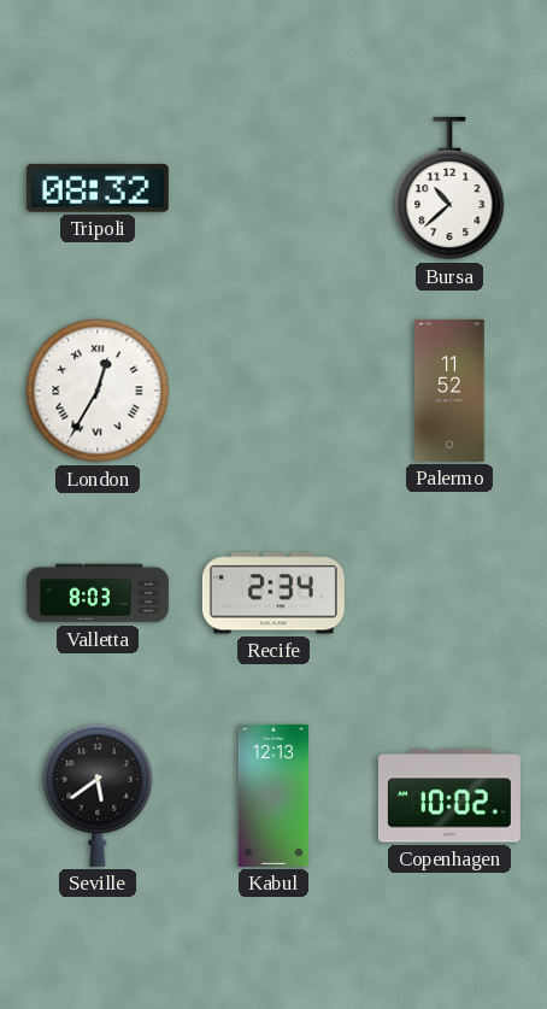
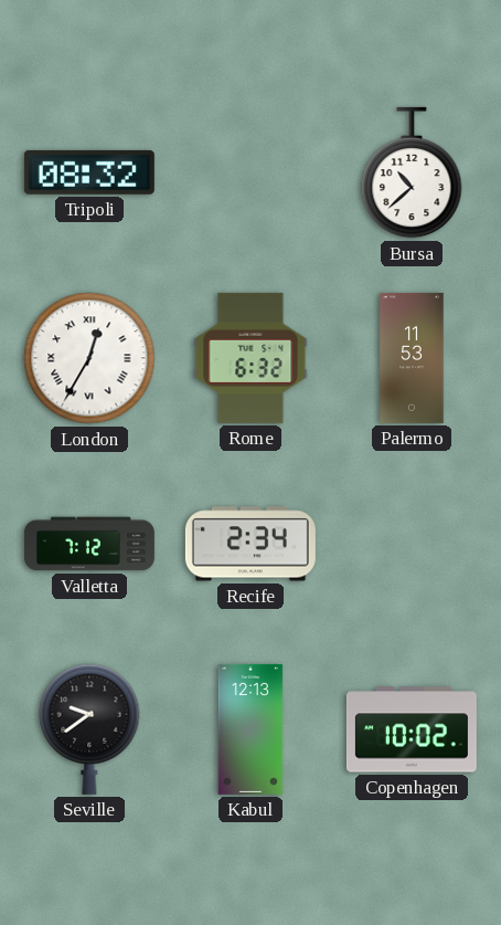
Rome: none -> 6:32 (250, 358)
Palermo: 11:52 -> 11:53 (412, 358)
Valletta: 8:03 -> 7:12 (89, 544)
Seville: 5:39 -> 9:39 (89, 729)
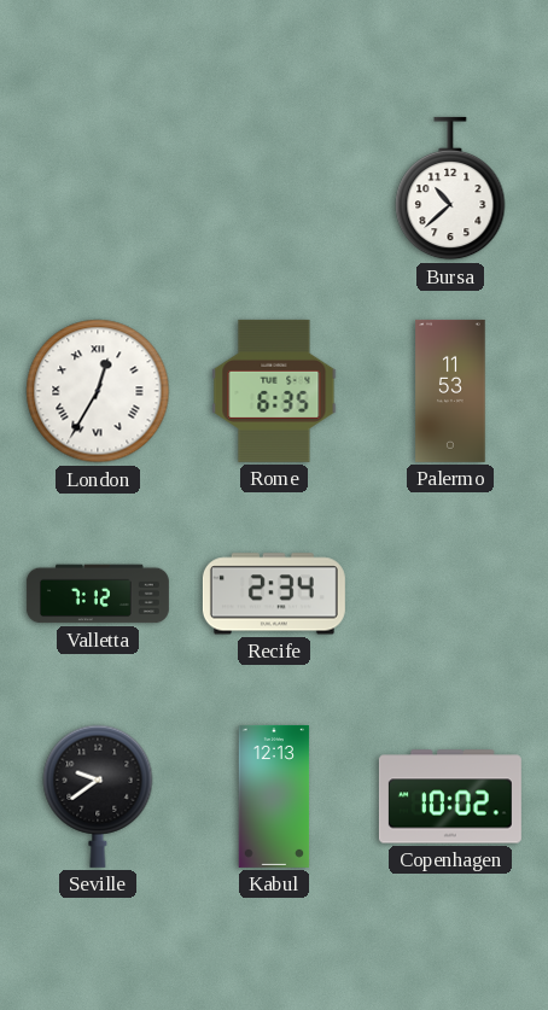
Tripoli: 08:32 -> none (89, 172)
Rome: 6:32 -> 6:35 (274, 391)
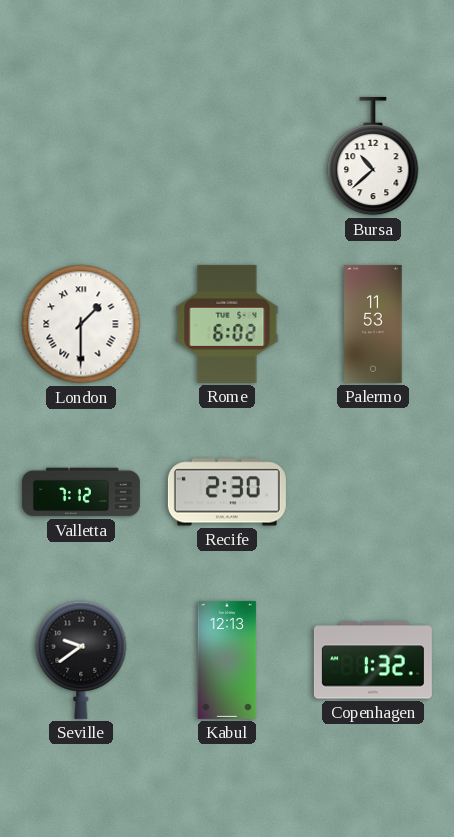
London: 12:35 -> 1:30 (81, 324)
Rome: 6:35 -> 6:02 (227, 324)
Recife: 2:34 -> 2:30 (227, 492)
Copenhagen: 10:02 -> 1:32 (373, 660)
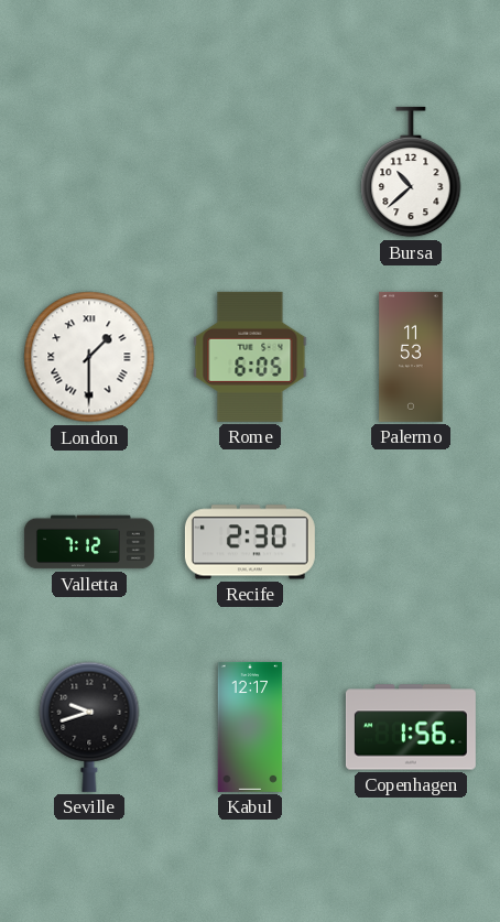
Rome: 6:02 -> 6:05 (250, 357)
Seville: 9:39 -> 9:42 (89, 727)
Kabul: 12:13 -> 12:17 (250, 727)
Copenhagen: 1:32 -> 1:56 (411, 727)
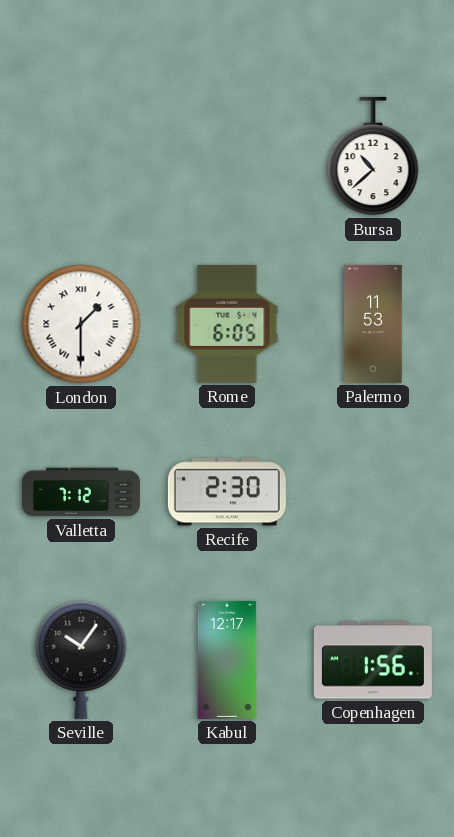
Seville: 9:42 -> 10:06 (81, 660)
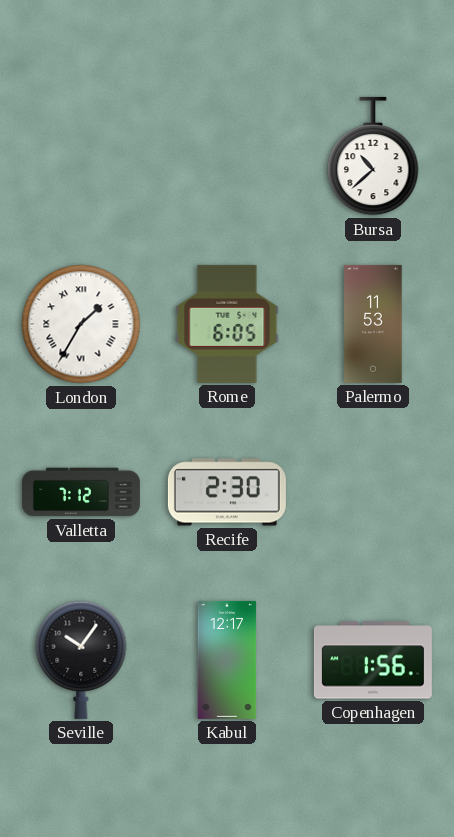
London: 1:30 -> 1:35 (81, 324)
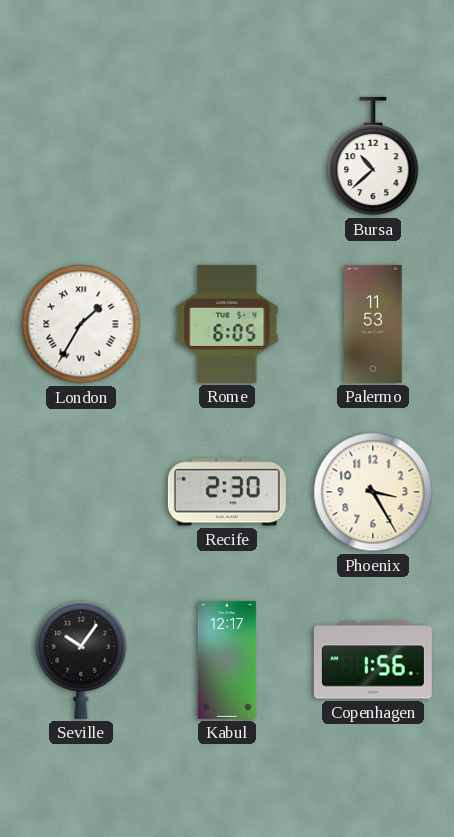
Valletta: 7:12 -> none (81, 492)
Phoenix: none -> 3:25 (373, 492)
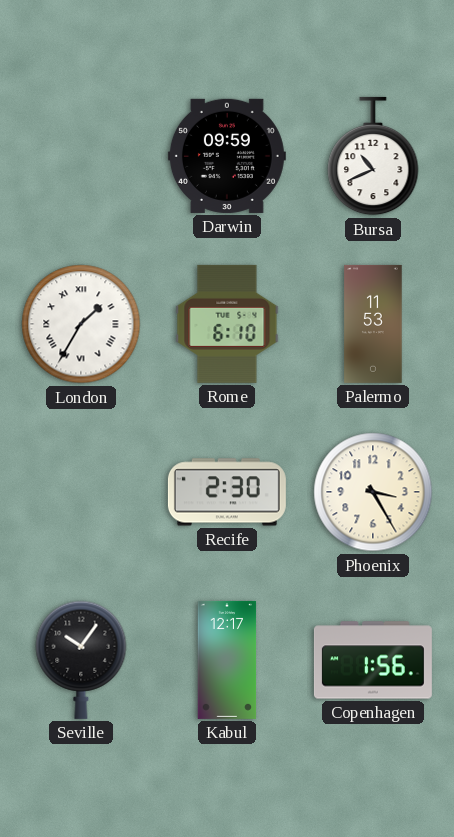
Darwin: none -> 09:59 (227, 156)
Bursa: 10:38 -> 10:41 (373, 156)
Rome: 6:05 -> 6:10 (227, 324)
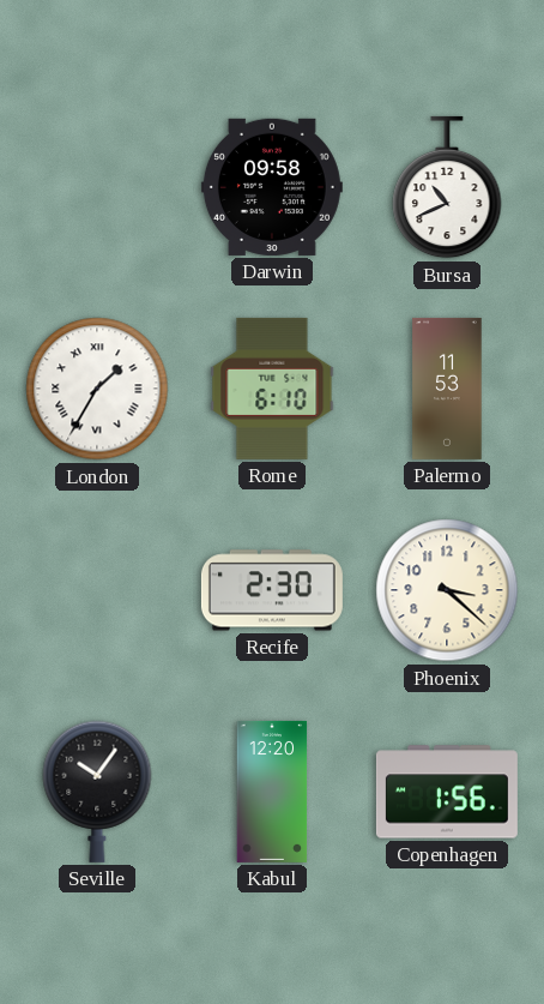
Darwin: 09:59 -> 09:58 (272, 187)
Phoenix: 3:25 -> 3:22 (447, 590)
Kabul: 12:17 -> 12:20 (272, 792)
